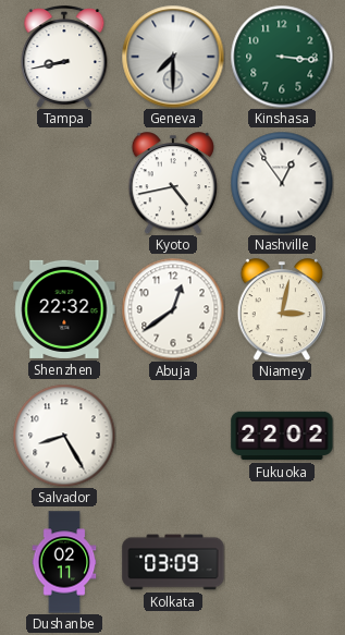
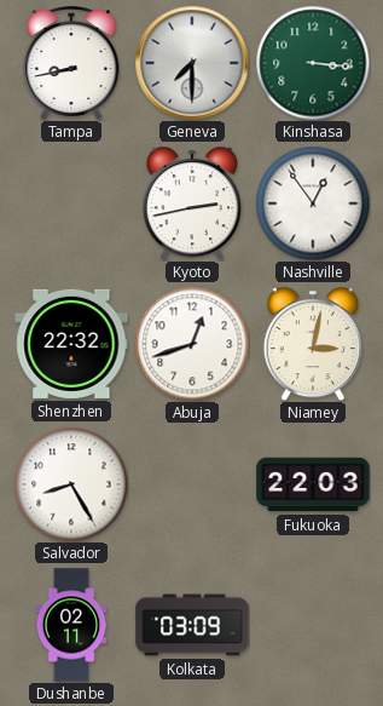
Kyoto: 4:43 -> 2:43 (191, 203)
Abuja: 12:39 -> 12:42 (192, 344)
Fukuoka: 22:02 -> 22:03 (313, 484)
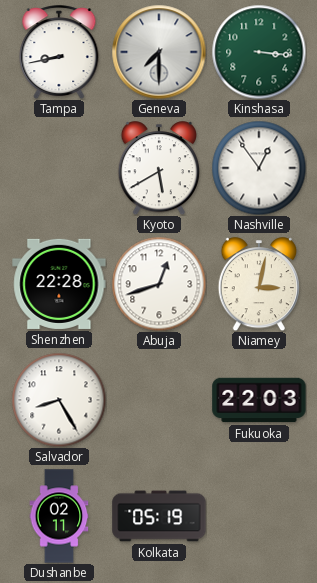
Kyoto: 2:43 -> 5:40 (158, 168)
Shenzhen: 22:32 -> 22:28 (59, 284)
Kolkata: 03:09 -> 05:19 (159, 516)
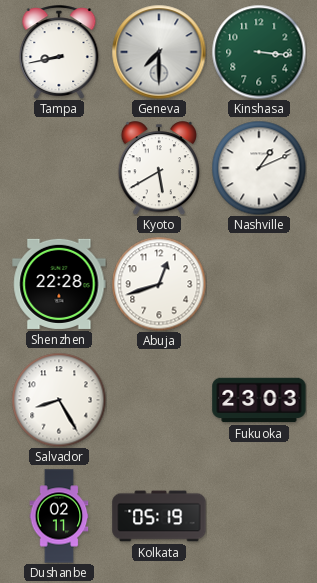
Nashville: 12:54 -> 1:11 (259, 168)
Niamey: 3:02 -> none (258, 284)
Fukuoka: 22:03 -> 23:03 (259, 400)
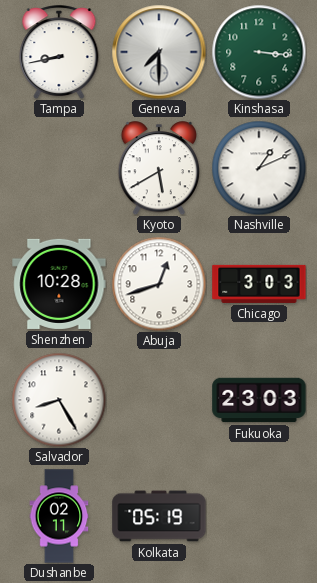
Shenzhen: 22:28 -> 10:28 (59, 284)
Chicago: none -> 3:03 (259, 284)
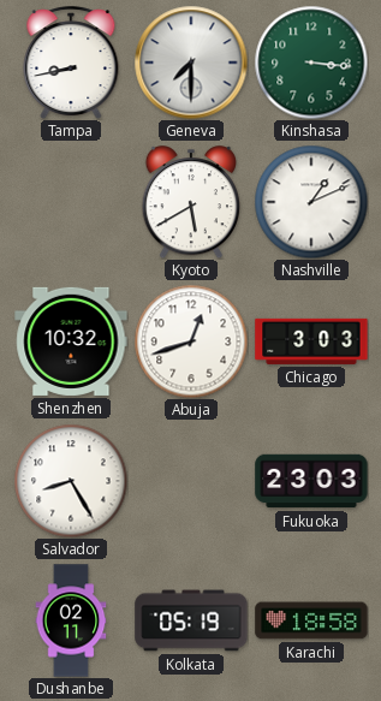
Shenzhen: 10:28 -> 10:32 (71, 341)
Karachi: none -> 18:58 (311, 620)
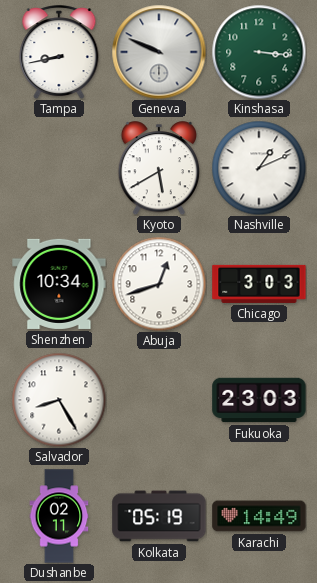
Geneva: 7:30 -> 9:49 (159, 52)
Shenzhen: 10:32 -> 10:34 (59, 284)
Karachi: 18:58 -> 14:49 (259, 516)
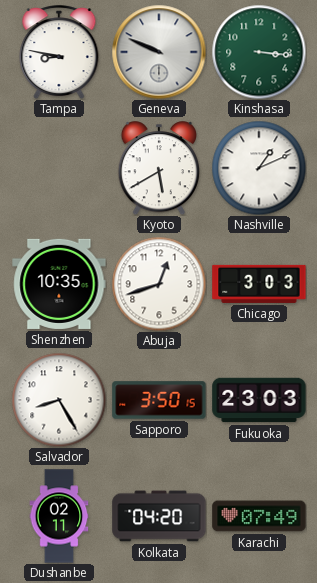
Tampa: 8:43 -> 8:47 (59, 52)
Shenzhen: 10:34 -> 10:35 (59, 284)
Sapporo: none -> 3:50 (159, 400)
Kolkata: 05:19 -> 04:20 (159, 516)
Karachi: 14:49 -> 07:49 (259, 516)
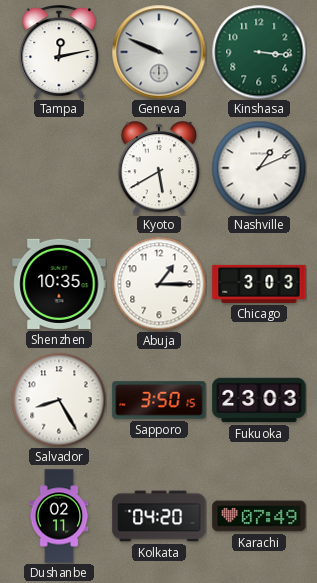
Tampa: 8:47 -> 12:13 (59, 52)
Abuja: 12:42 -> 1:15 (159, 284)
